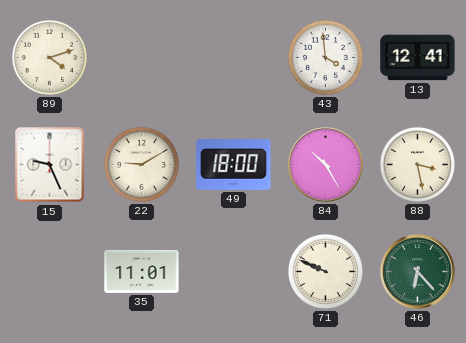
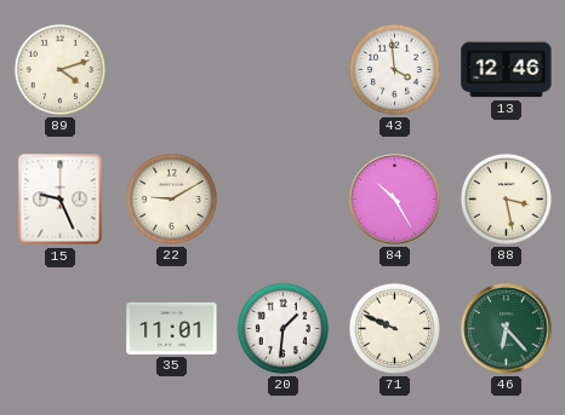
13: 12:41 -> 12:46 (507, 70)
49: 18:00 -> none (234, 165)
20: none -> 1:31 (282, 328)
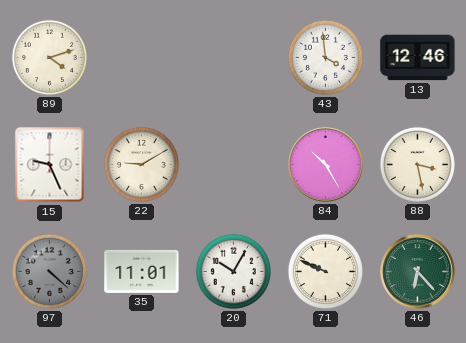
97: none -> 4:22 (49, 271)
20: 1:31 -> 10:05 (233, 271)
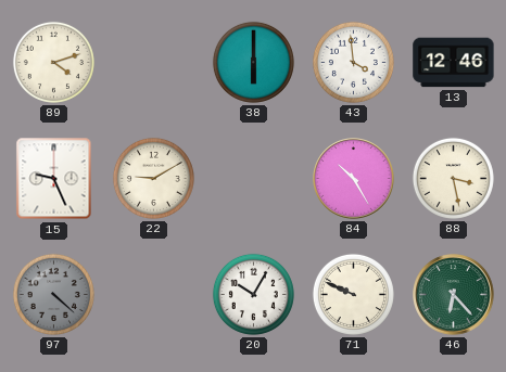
38: none -> 6:00 (253, 62)
35: 11:01 -> none (142, 271)
